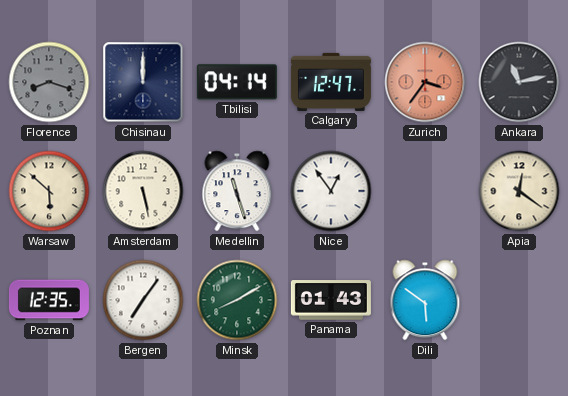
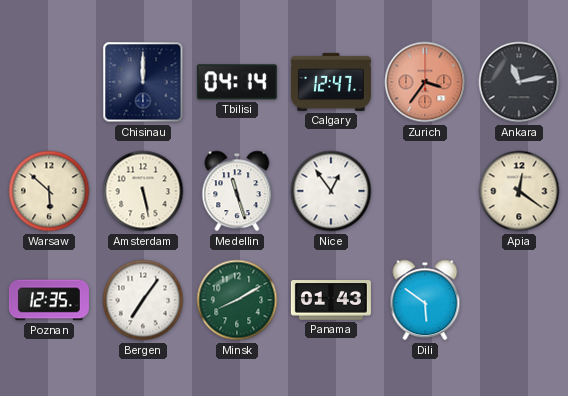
Florence: 8:18 -> none (49, 82)
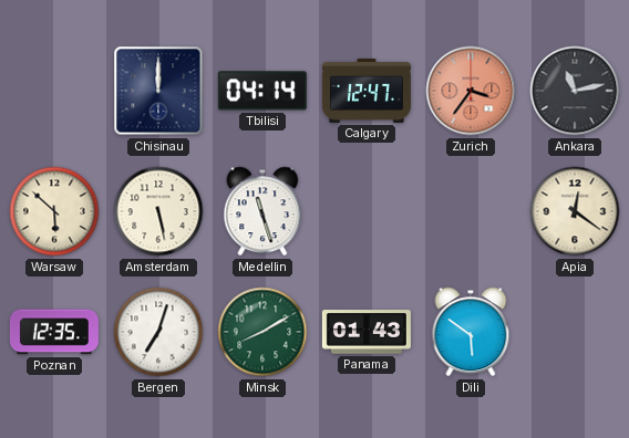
Nice: 12:54 -> none (331, 191)
Bergen: 7:06 -> 7:03 (158, 332)
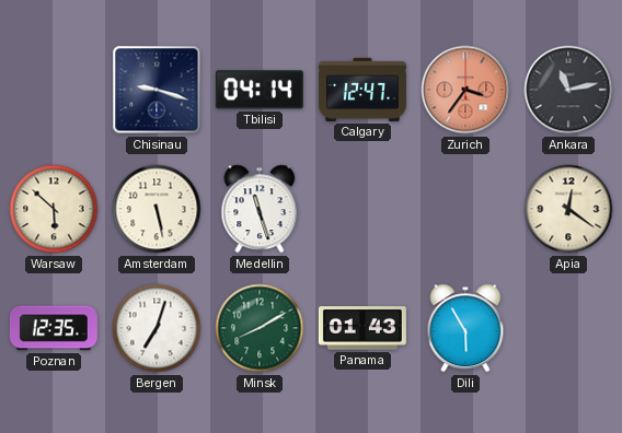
Chisinau: 12:00 -> 9:18 (157, 90)
Dili: 5:51 -> 5:55 (465, 328)
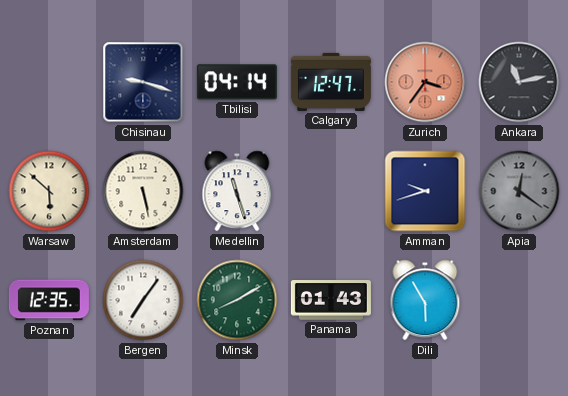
Amman: none -> 9:42 (425, 191)
Apia dial: cream -> grey (519, 191)
Bergen: 7:03 -> 7:06 (143, 300)
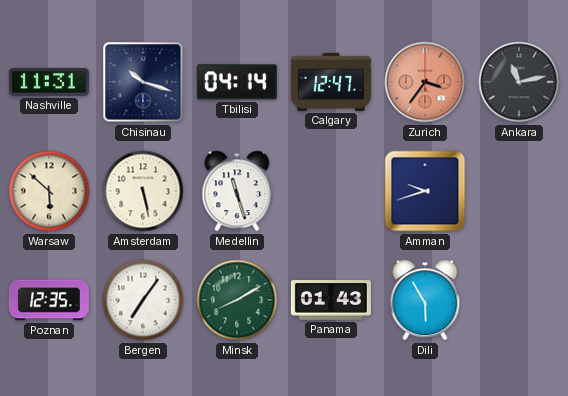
Nashville: none -> 11:31 (49, 82)
Chisinau: 9:18 -> 10:18 (143, 82)
Apia: 12:21 -> none (519, 191)
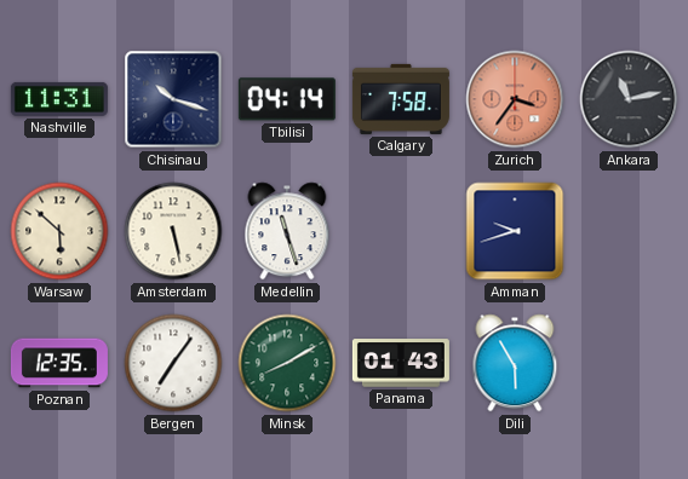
Calgary: 12:47 -> 7:58 (401, 99)
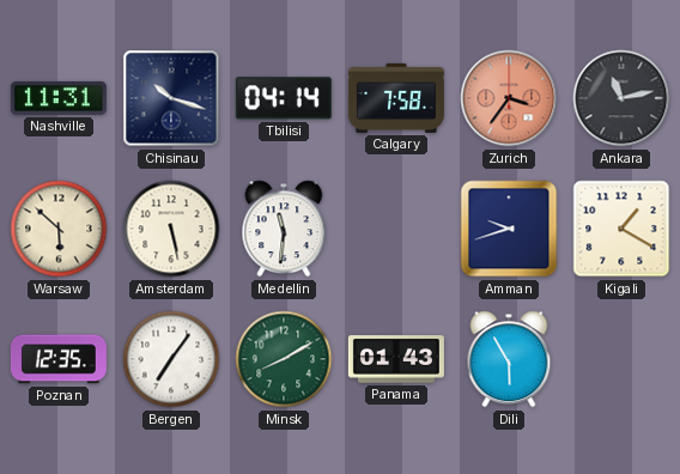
Medellin: 11:27 -> 11:31 (284, 229)
Kigali: none -> 1:20 (621, 229)
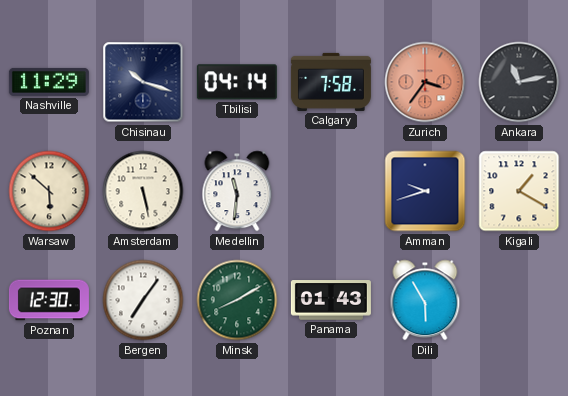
Nashville: 11:31 -> 11:29 (49, 82)
Poznan: 12:35 -> 12:30 (49, 300)
